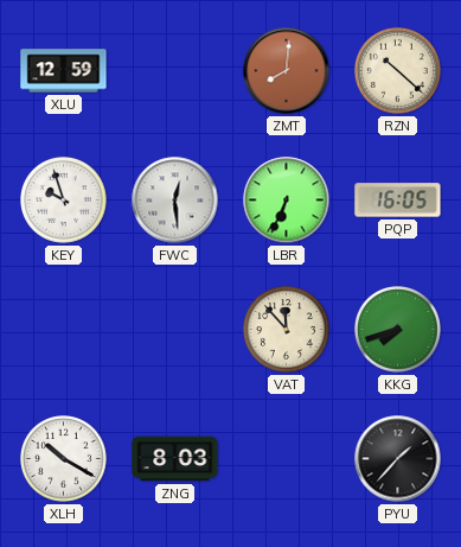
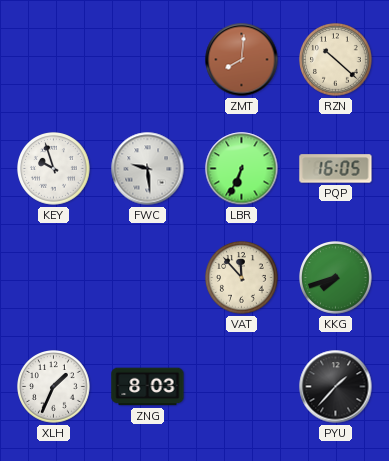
XLU: 12:59 -> none (64, 71)
FWC: 12:29 -> 9:29 (148, 169)
XLH: 10:20 -> 1:34 (54, 387)
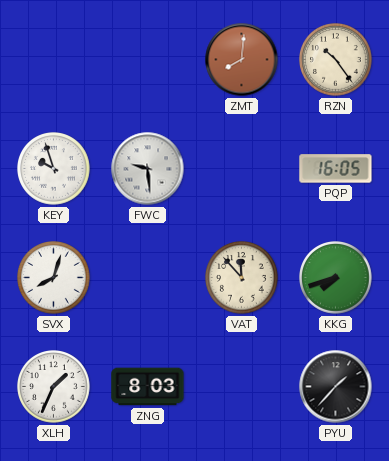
RZN: 10:22 -> 10:24 (336, 60)
LBR: 6:34 -> none (242, 169)
SVX: none -> 8:03 (54, 278)
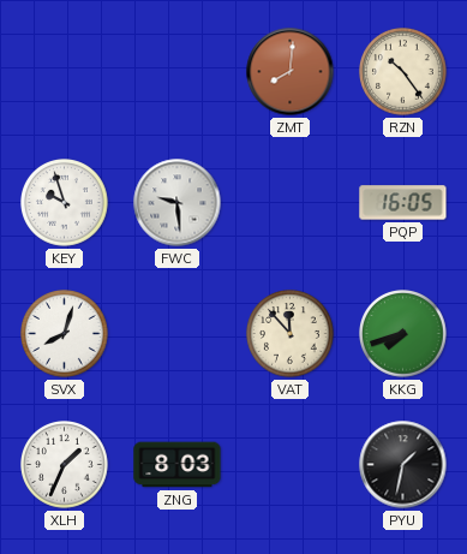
PYU: 1:37 -> 1:32 (403, 465)
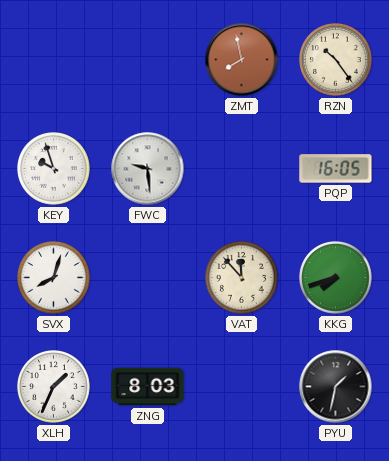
ZMT: 8:01 -> 7:58 (242, 60)
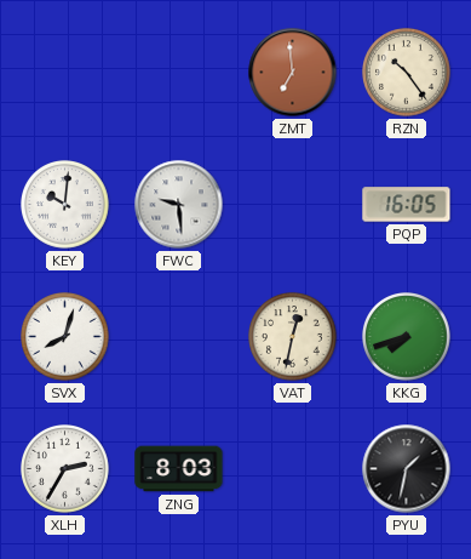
ZMT: 7:58 -> 6:59 (293, 73)
KEY: 9:57 -> 10:01 (65, 205)
VAT: 11:53 -> 12:32 (293, 337)
XLH: 1:34 -> 2:35 (65, 469)
